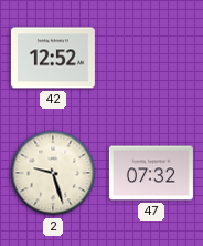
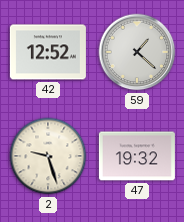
59: none -> 1:22 (137, 52)
47: 07:32 -> 19:32 (137, 156)
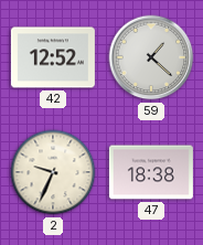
2: 9:27 -> 9:34 (53, 172)
47: 19:32 -> 18:38 (151, 172)
